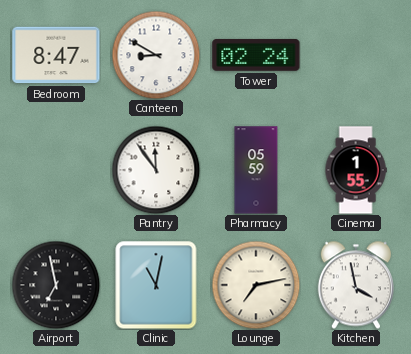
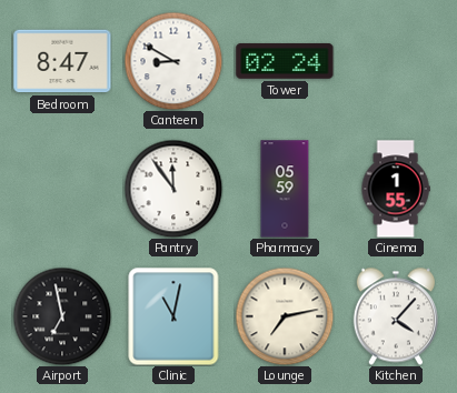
Kitchen: 3:58 -> 4:07 (396, 316)
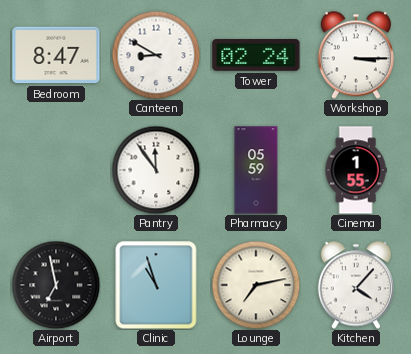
Workshop: none -> 3:15 (356, 55)
Clinic: 11:02 -> 10:57 (156, 285)
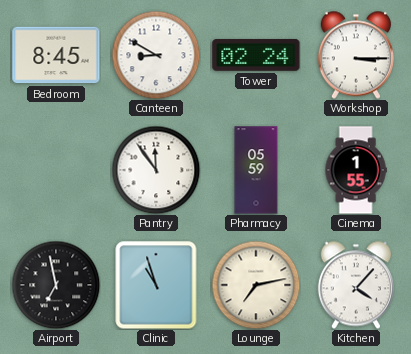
Bedroom: 8:47 -> 8:45 (56, 55)
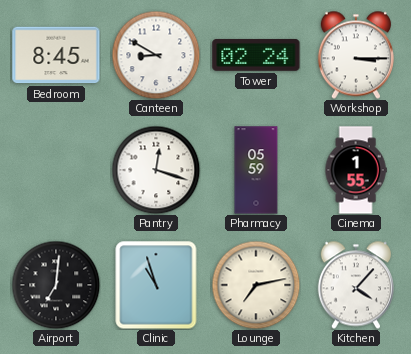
Pantry: 11:54 -> 12:18 (156, 170)
Airport: 6:58 -> 7:01 (56, 285)
